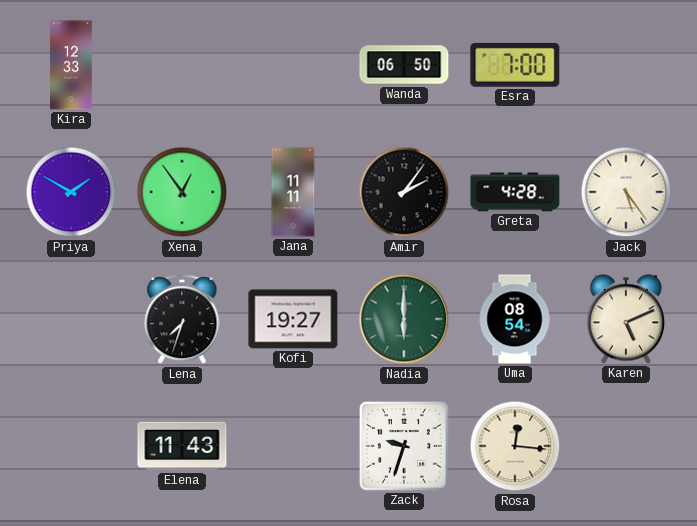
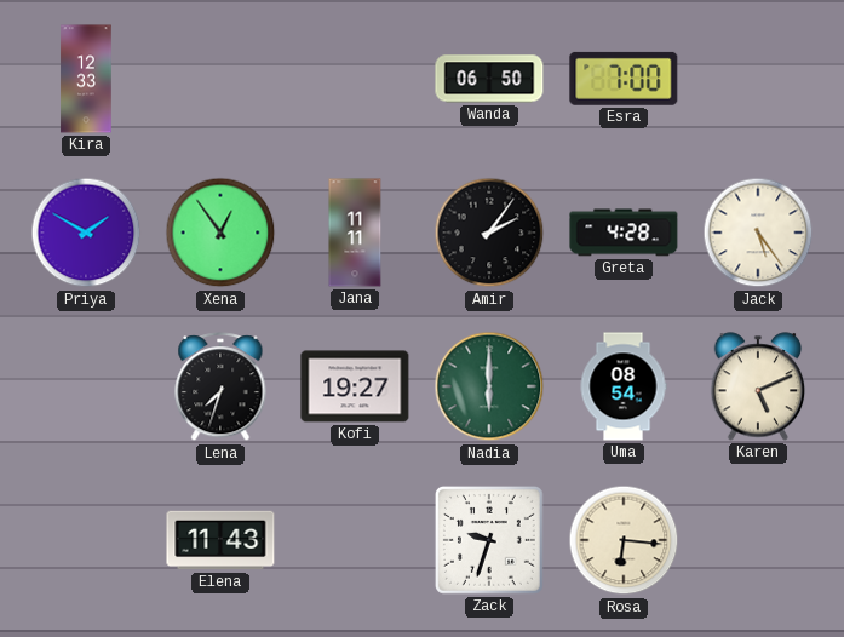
Rosa: 12:16 -> 6:16 (624, 540)
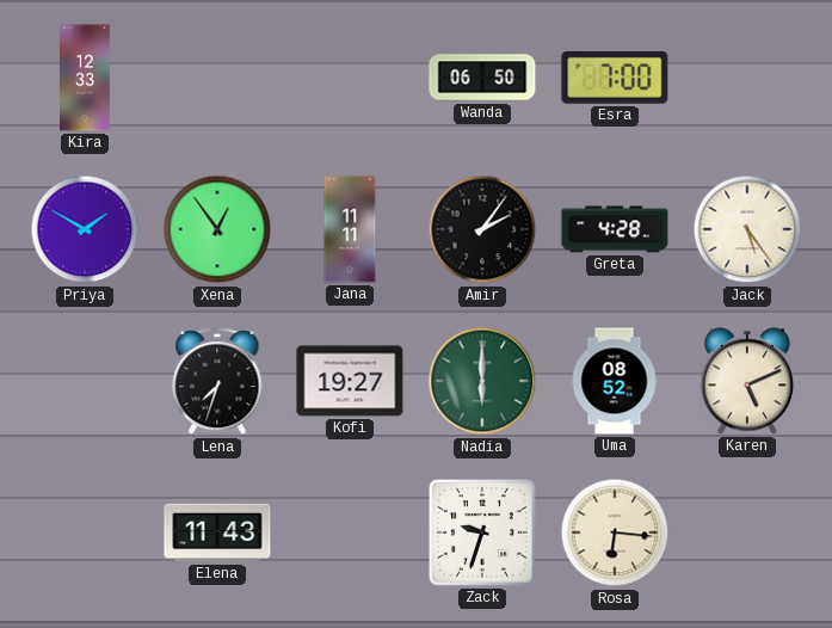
Uma: 08:54 -> 08:52 (615, 381)
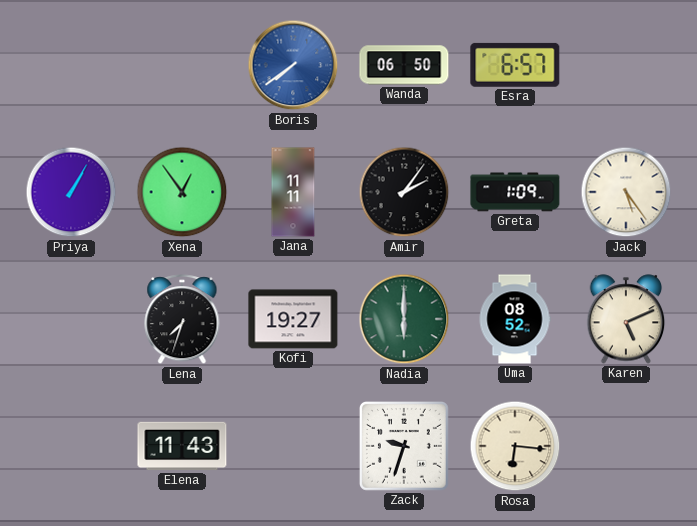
Kira: 12:33 -> none (85, 78)
Boris: none -> 7:39 (293, 65)
Esra: 7:00 -> 6:57 (515, 65)
Priya: 1:50 -> 1:05 (71, 192)
Greta: 4:28 -> 1:09 (515, 192)
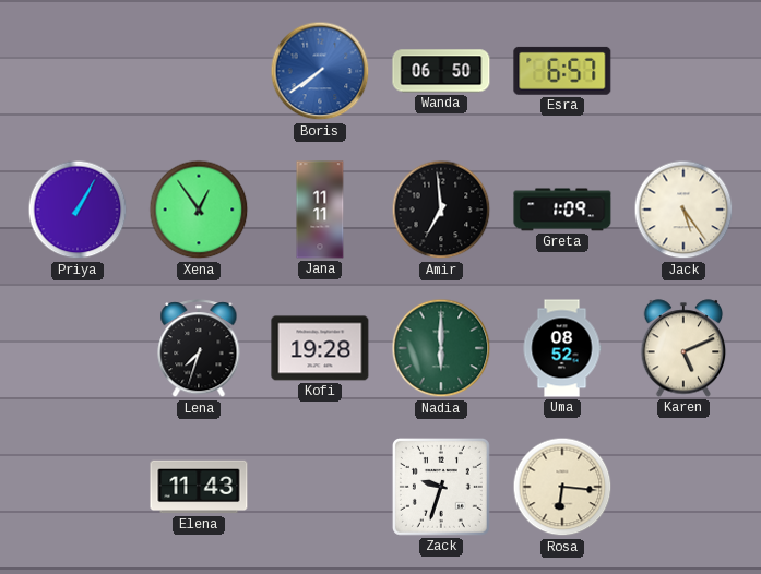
Amir: 2:06 -> 6:59 (441, 210)
Kofi: 19:27 -> 19:28 (320, 348)
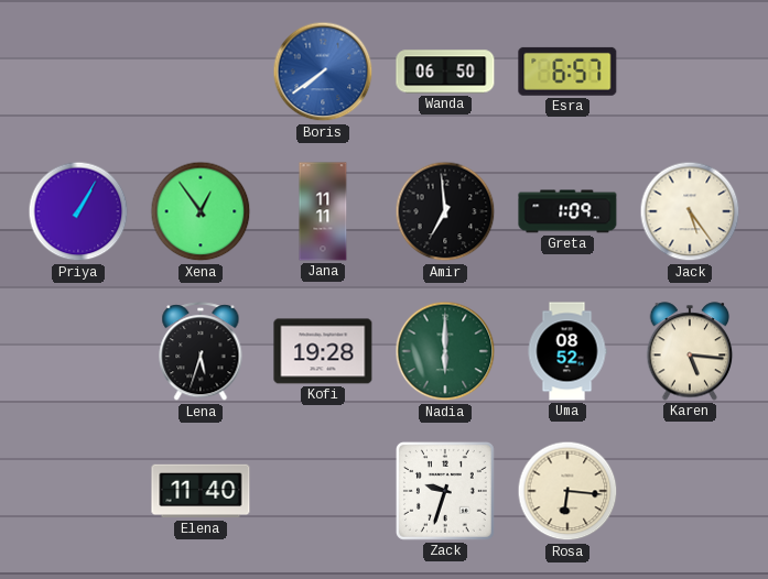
Lena: 7:33 -> 5:33 (201, 352)
Karen: 5:11 -> 5:16 (690, 351)
Elena: 11:43 -> 11:40 (201, 491)
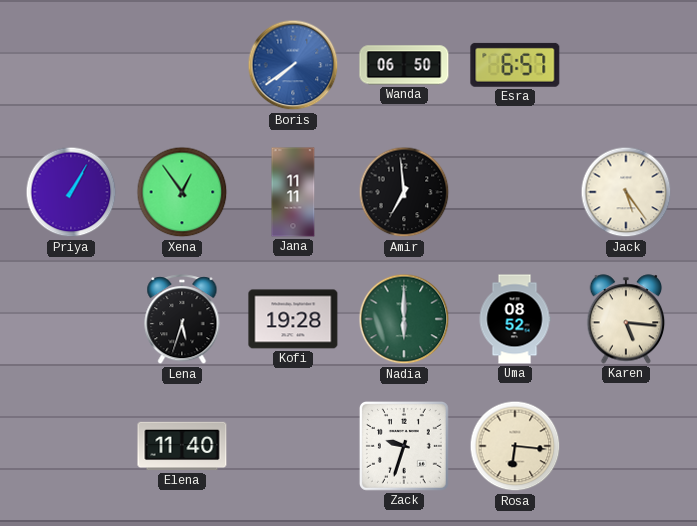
Greta: 1:09 -> none (567, 211)
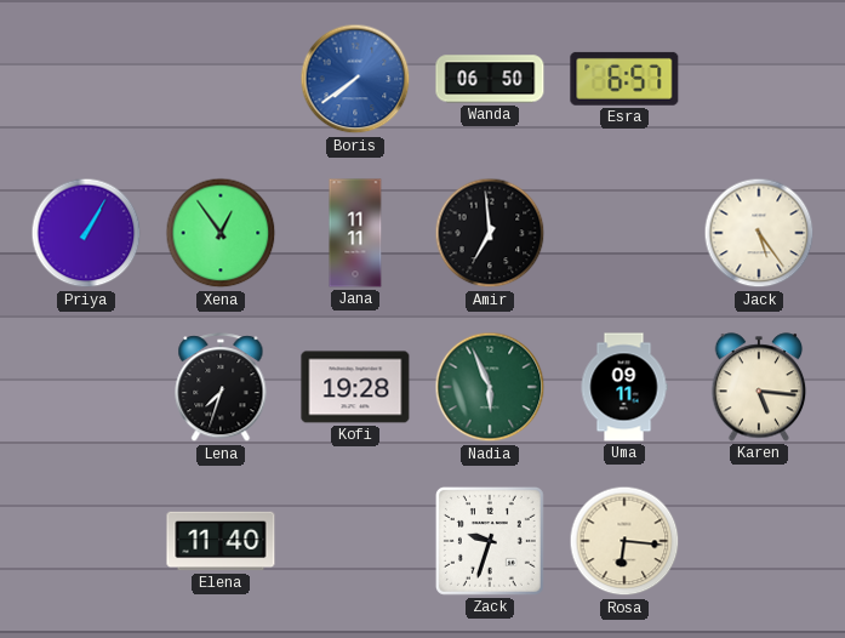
Lena: 5:33 -> 7:33 (221, 388)
Nadia: 6:00 -> 5:56 (490, 387)
Uma: 08:52 -> 09:11 (624, 387)
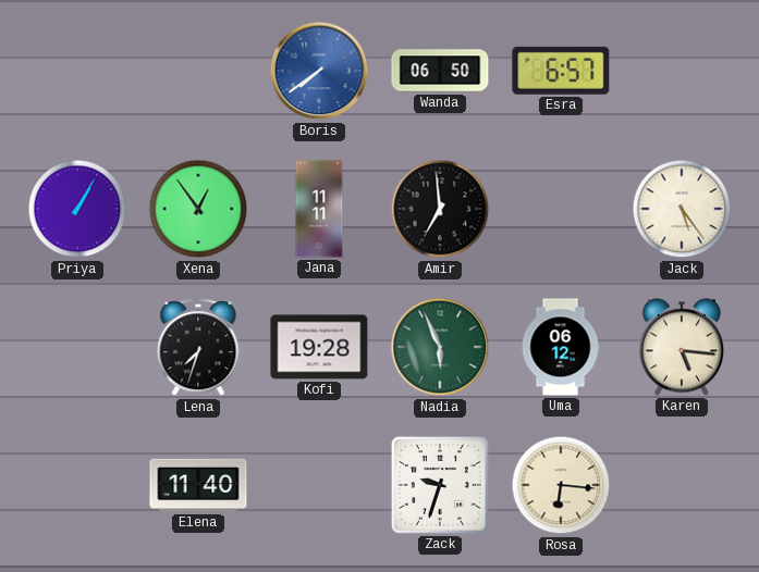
Uma: 09:11 -> 06:12 (561, 347)
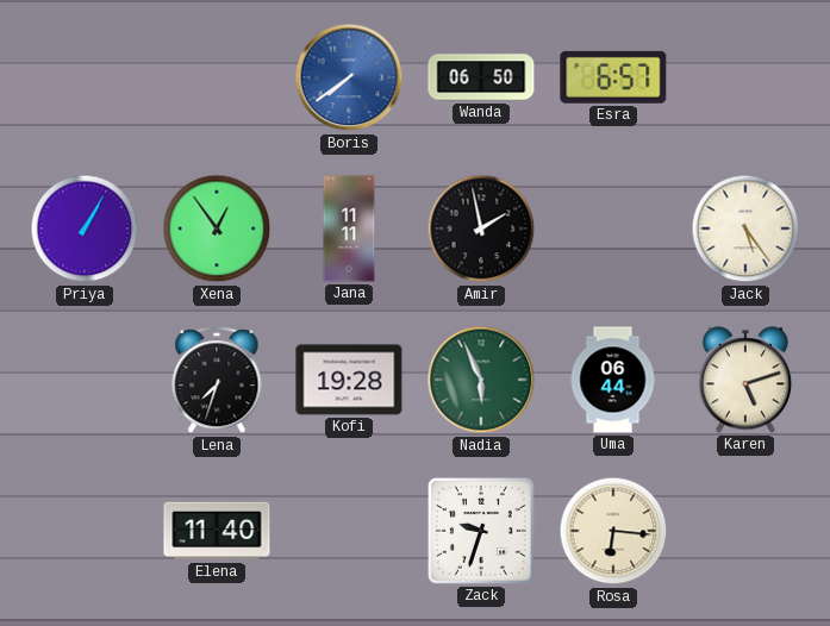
Amir: 6:59 -> 1:58 (481, 229)
Uma: 06:12 -> 06:44 (613, 380)
Karen: 5:16 -> 5:12 (745, 380)
